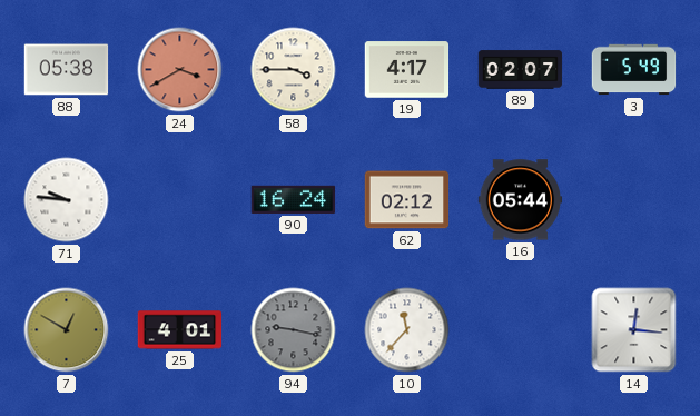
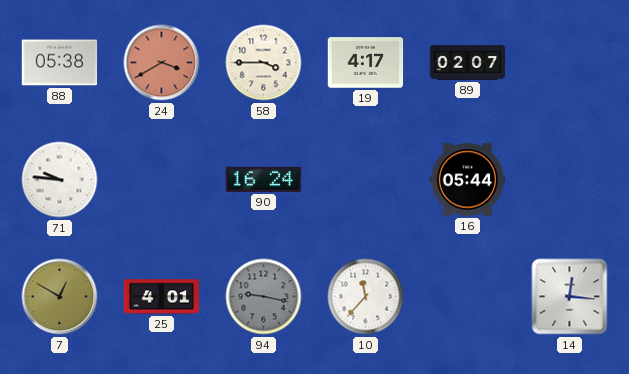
3: 5:49 -> none (634, 70)
62: 02:12 -> none (407, 200)
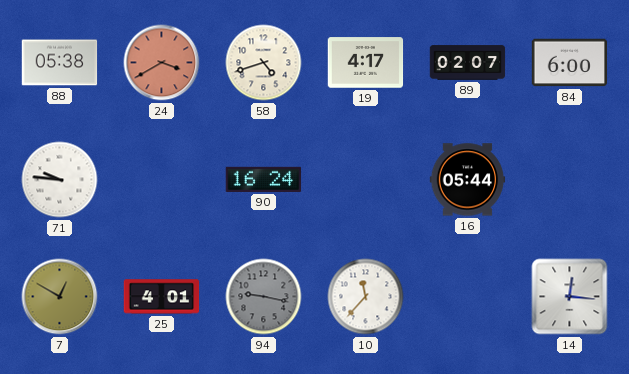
58: 3:45 -> 4:42 (264, 63)
84: none -> 6:00 (570, 63)
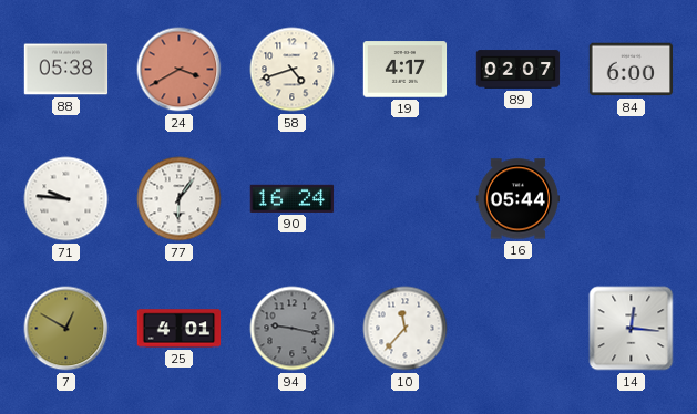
77: none -> 6:06 (180, 199)
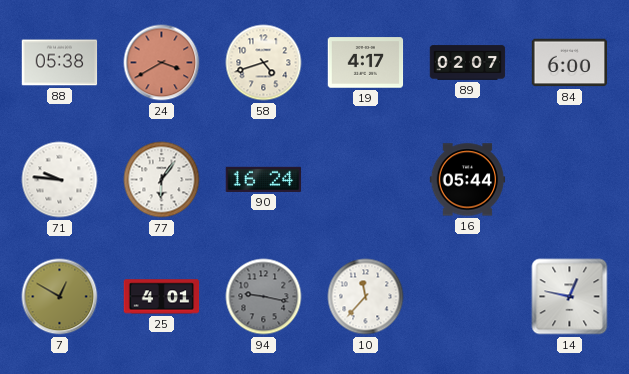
14: 12:16 -> 12:47 (570, 297)
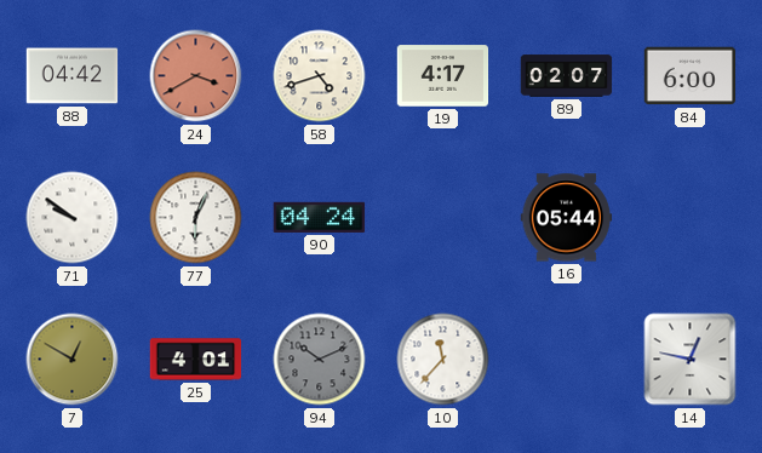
88: 05:38 -> 04:42 (73, 76)
71: 9:46 -> 9:51 (73, 218)
77: 6:06 -> 6:04 (196, 218)
90: 16:24 -> 04:24 (320, 217)
94: 9:17 -> 10:11 (320, 360)
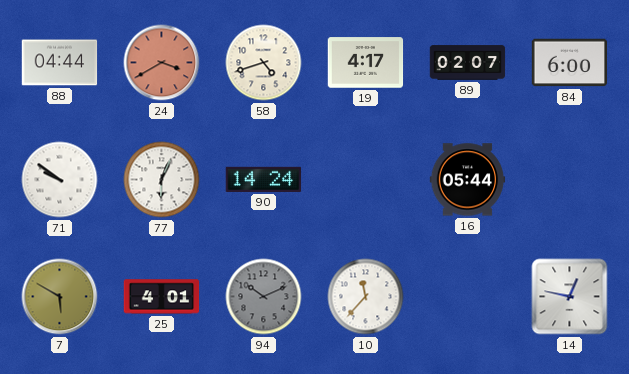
88: 04:42 -> 04:44 (60, 63)
90: 04:24 -> 14:24 (264, 179)
7: 12:50 -> 5:50 (60, 297)
